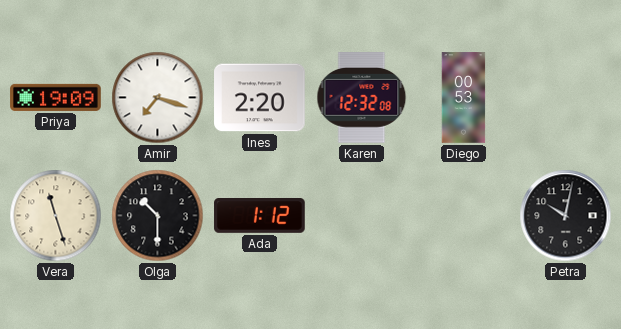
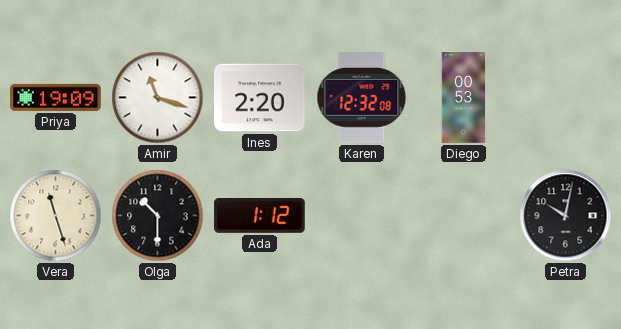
Amir: 7:18 -> 11:18 (158, 98)
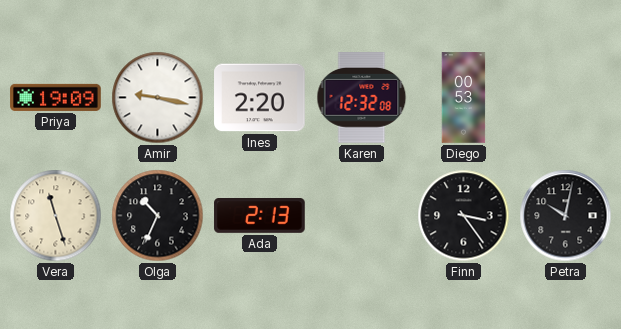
Amir: 11:18 -> 9:17 (158, 98)
Olga: 10:30 -> 10:34 (158, 216)
Ada: 1:12 -> 2:13 (260, 216)
Finn: none -> 3:24 (464, 216)
